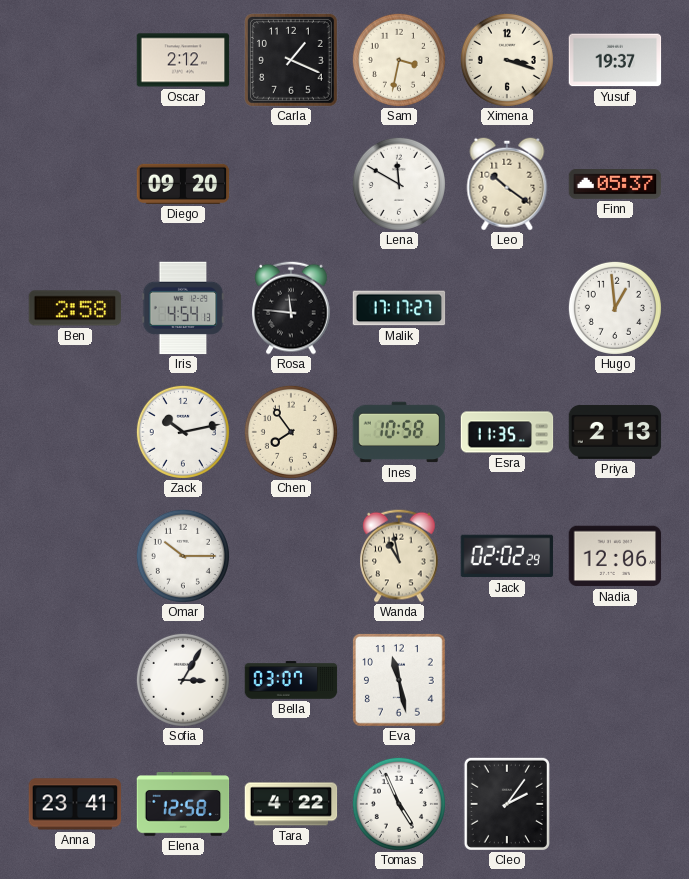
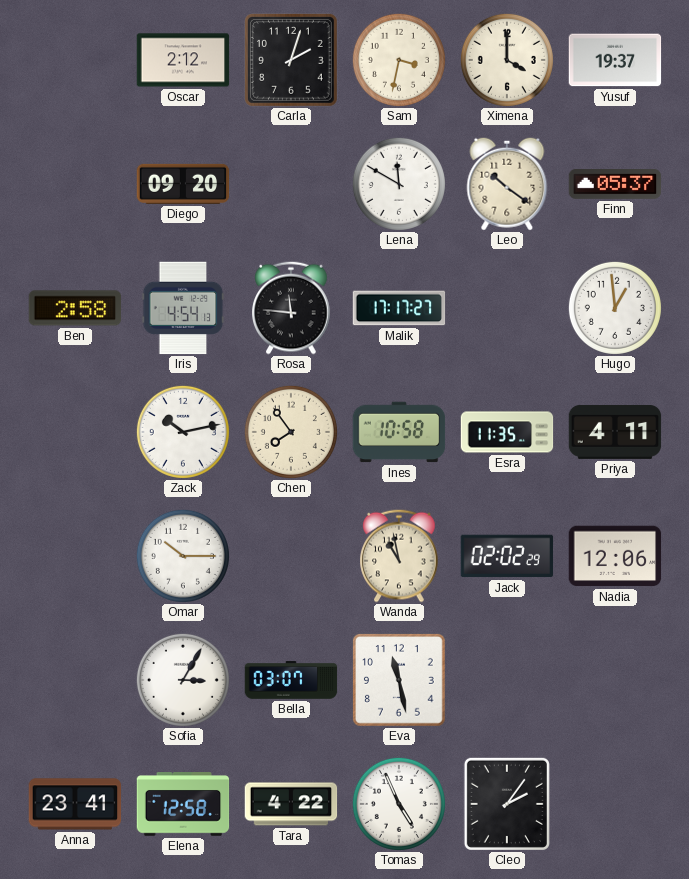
Carla: 1:19 -> 2:03 (292, 61)
Ximena: 3:18 -> 4:00 (507, 60)
Priya: 2:13 -> 4:11 (615, 432)
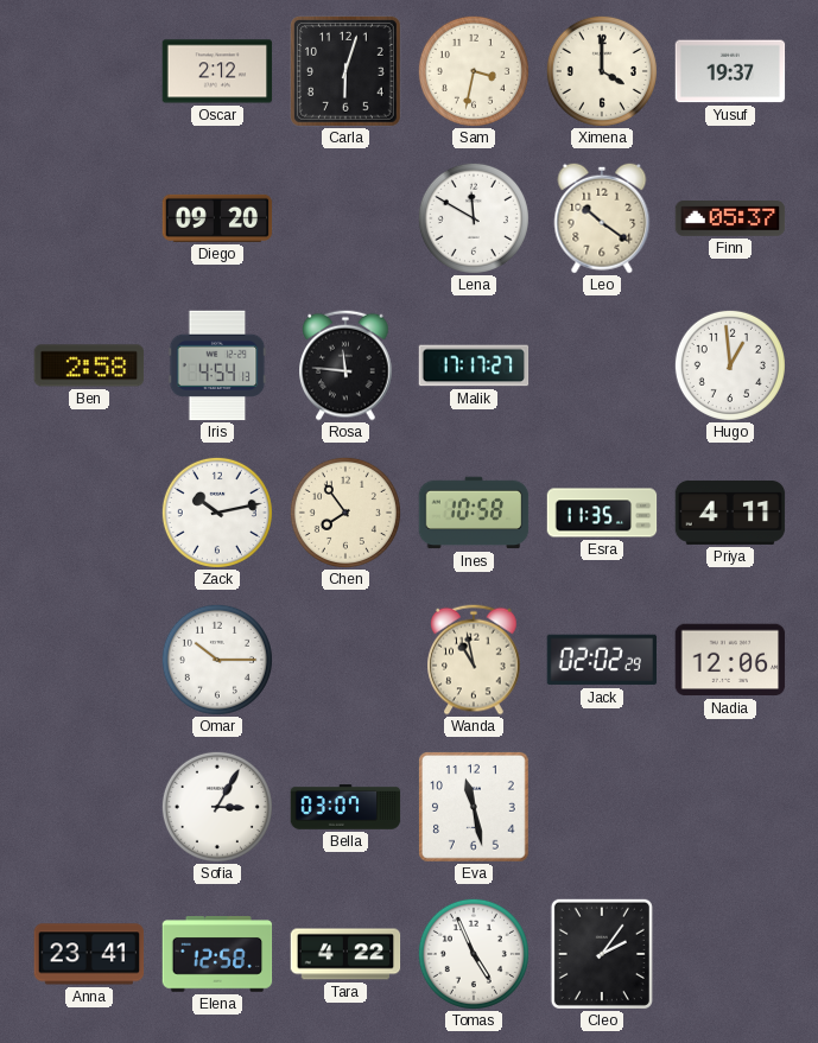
Carla: 2:03 -> 6:03 (347, 72)
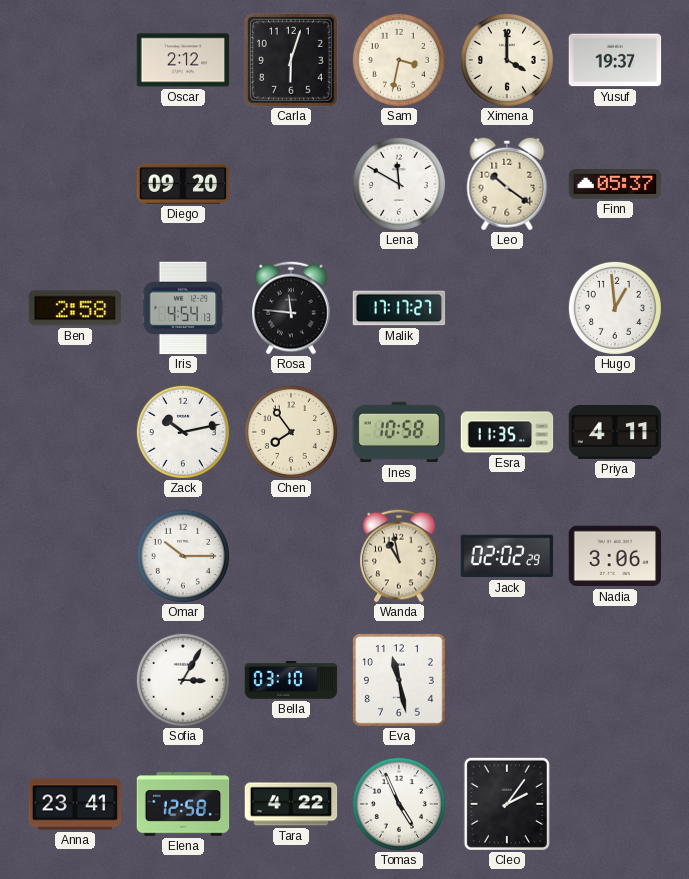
Nadia: 12:06 -> 3:06 (615, 556)
Bella: 03:07 -> 03:10 (291, 680)
